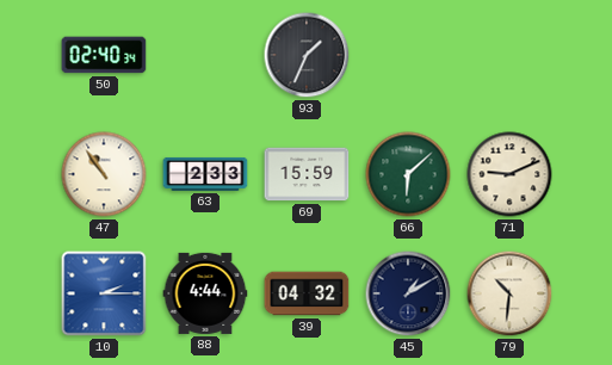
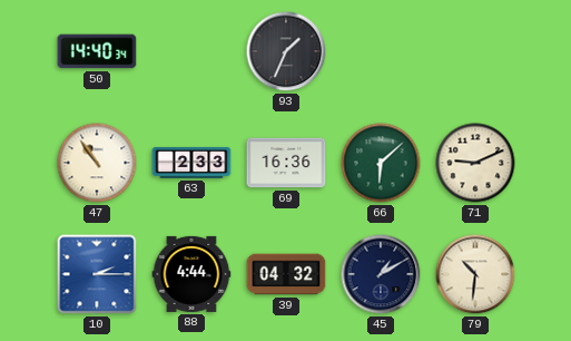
50: 02:40 -> 14:40 (97, 51)
69: 15:59 -> 16:36 (286, 163)
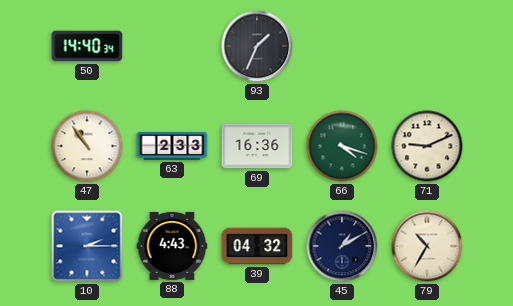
66: 6:08 -> 4:18 (342, 146)
88: 4:44 -> 4:43 (172, 246)
79: 10:31 -> 10:35 (427, 246)
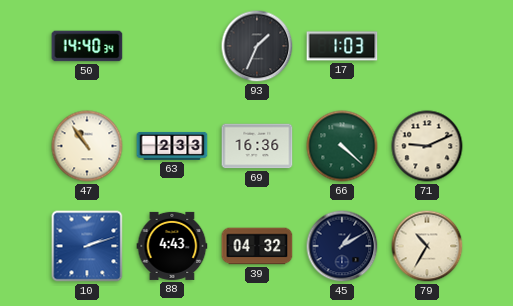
17: none -> 1:03 (342, 46)
66: 4:18 -> 4:22 (342, 146)
10: 2:15 -> 2:12 (87, 246)
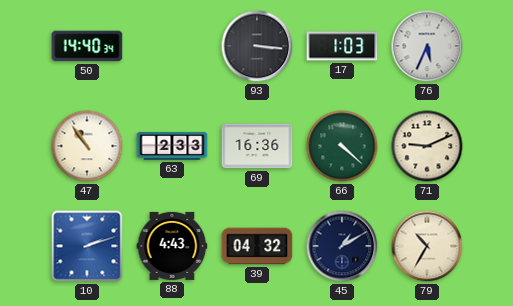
93: 1:34 -> 3:16 (257, 46)
76: none -> 5:34 (427, 46)
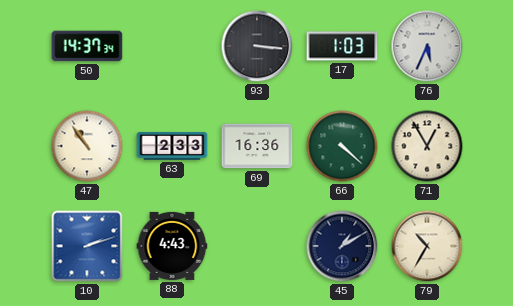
50: 14:40 -> 14:37 (87, 46)
71: 9:11 -> 12:55 (427, 146)
39: 04:32 -> none (257, 246)
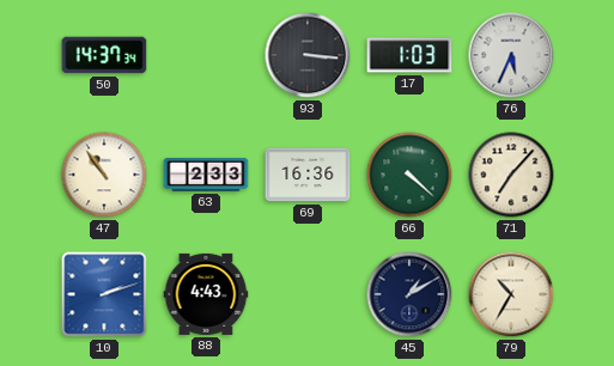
71: 12:55 -> 7:07 (511, 175)
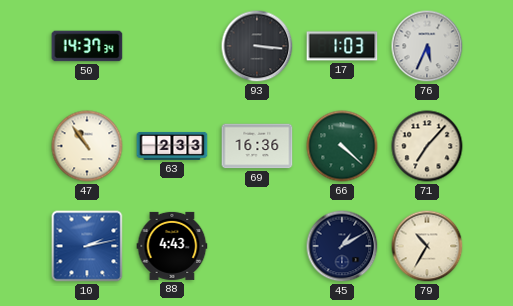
10: 2:12 -> 2:13 (87, 246)
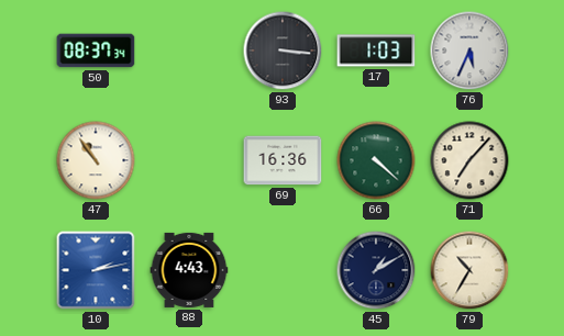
50: 14:37 -> 08:37 (96, 51)
63: 2:33 -> none (172, 146)
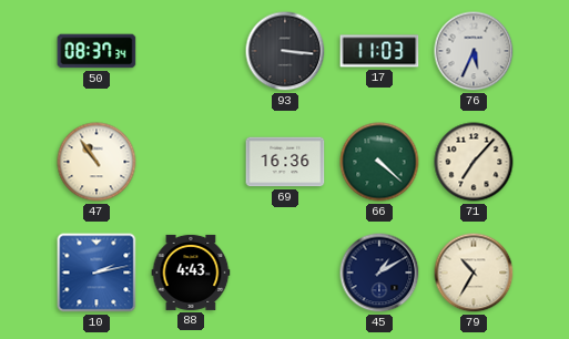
17: 1:03 -> 11:03 (379, 51)
